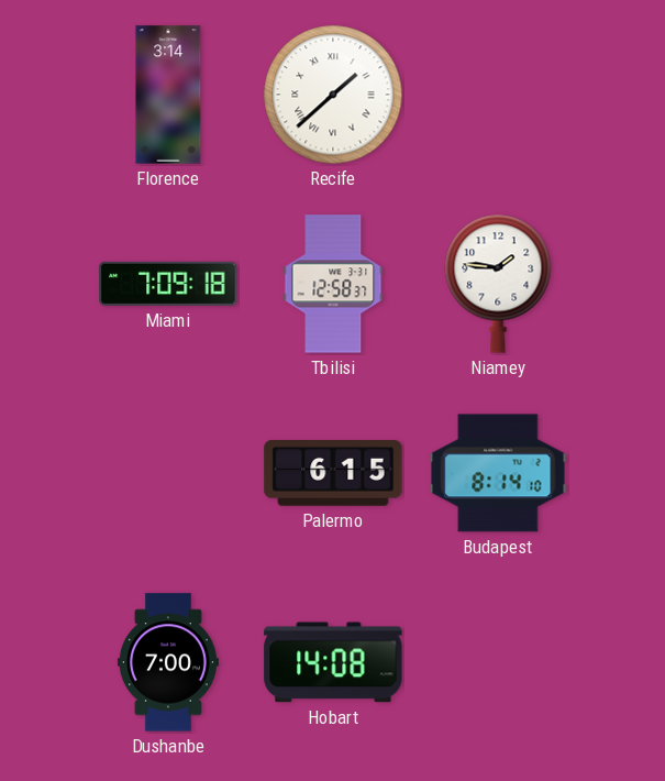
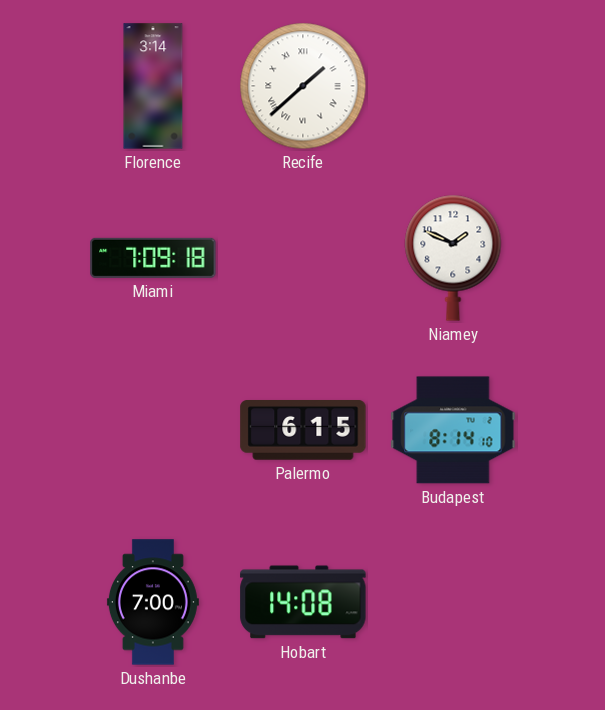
Tbilisi: 12:58 -> none (333, 284)
Niamey: 1:46 -> 1:49 (453, 258)
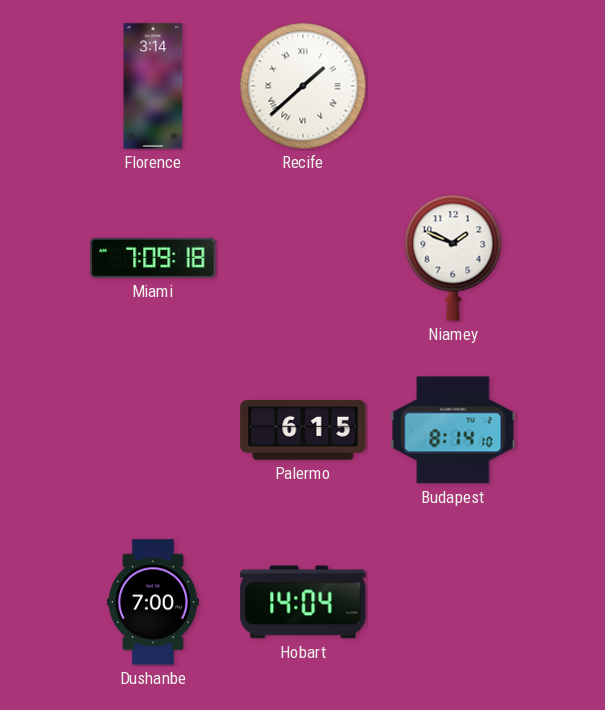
Hobart: 14:08 -> 14:04 (303, 602)
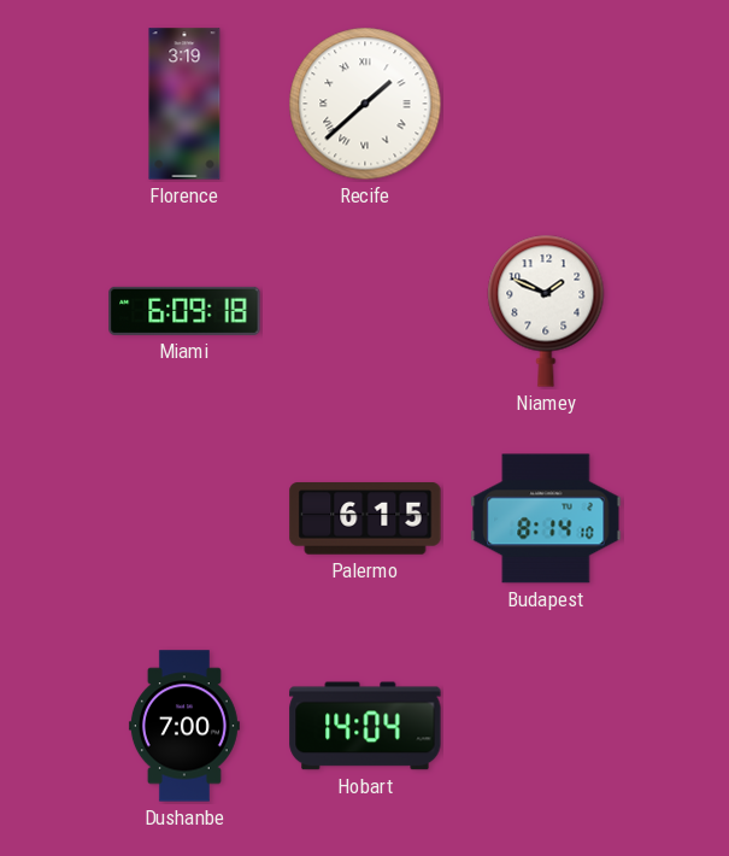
Florence: 3:14 -> 3:19 (184, 104)
Miami: 7:09 -> 6:09 (184, 311)
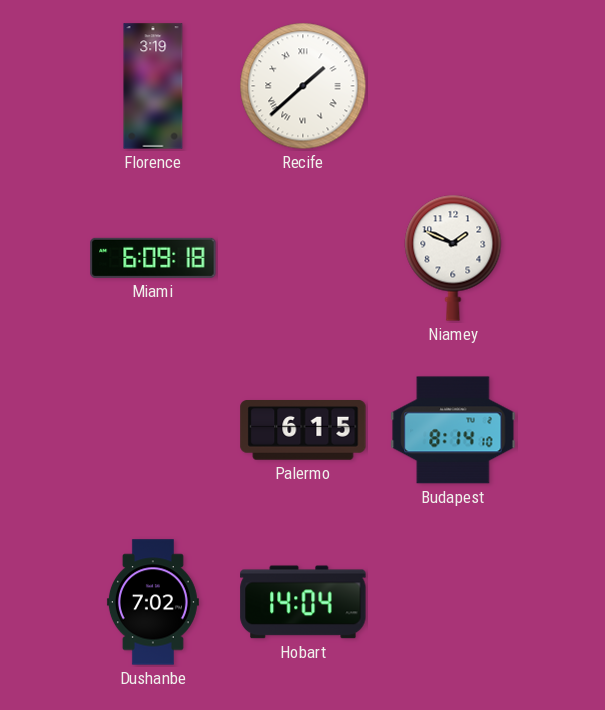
Dushanbe: 7:00 -> 7:02 (153, 602)
